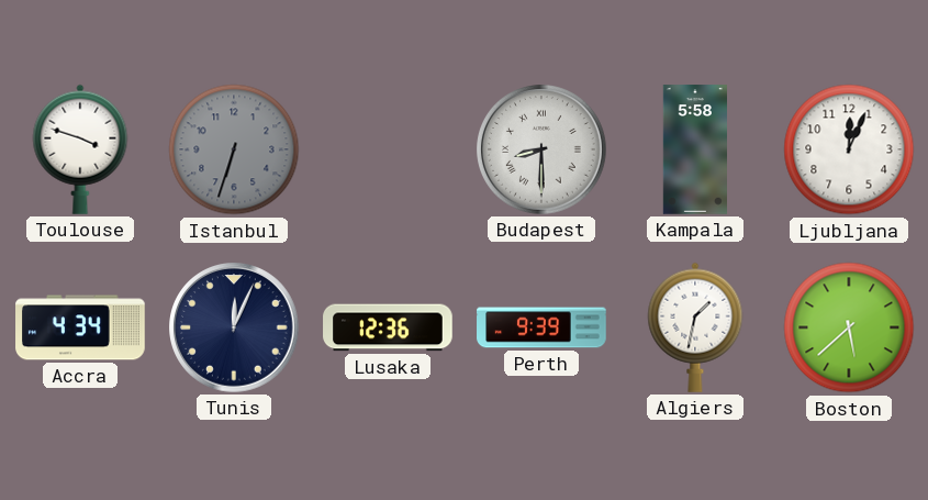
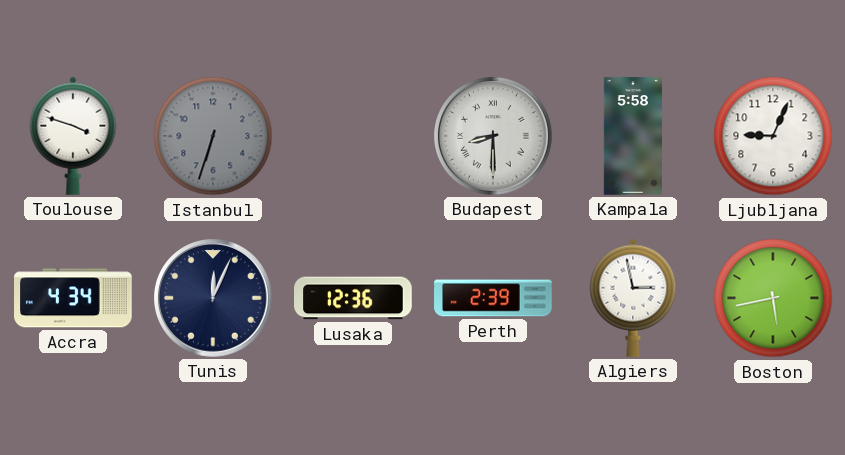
Ljubljana: 12:04 -> 9:04 (773, 136)
Perth: 9:39 -> 2:39 (493, 298)
Algiers: 1:32 -> 2:58 (633, 298)
Boston: 5:38 -> 5:43 (773, 298)
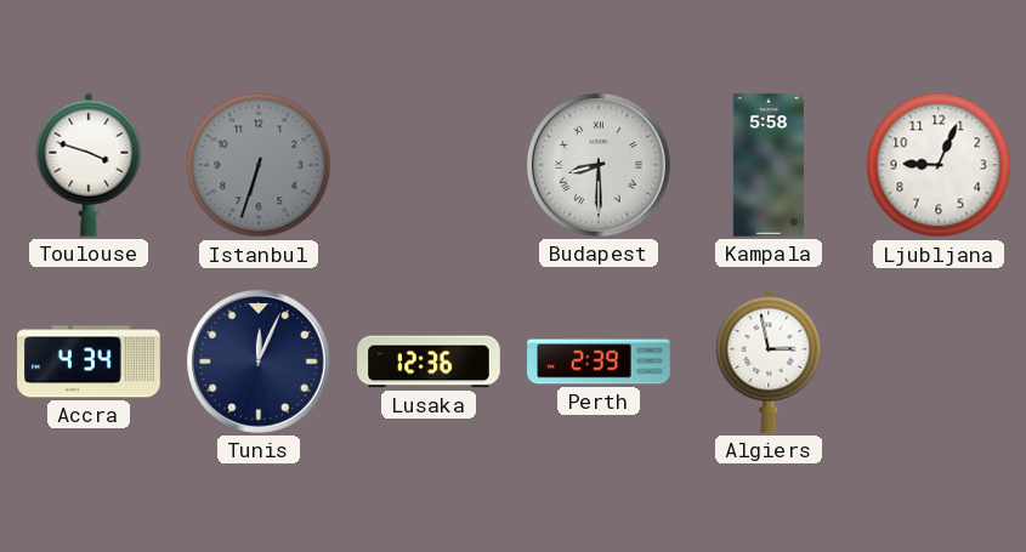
Boston: 5:43 -> none (773, 298)
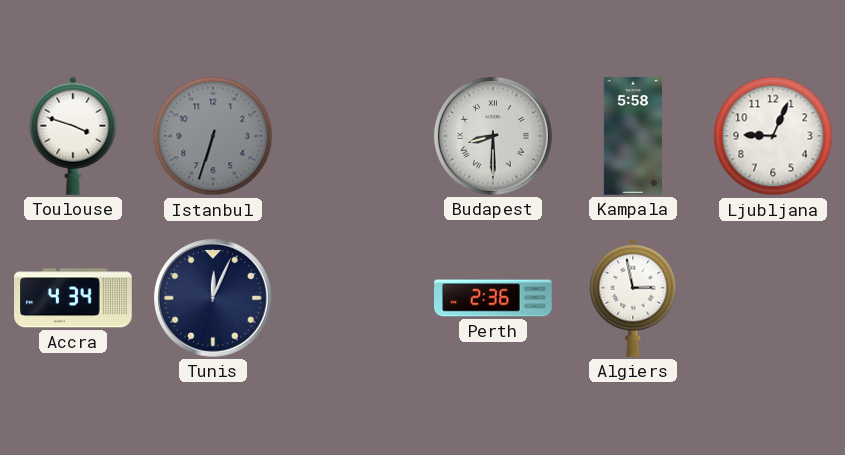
Lusaka: 12:36 -> none (429, 362)
Perth: 2:39 -> 2:36 (493, 298)
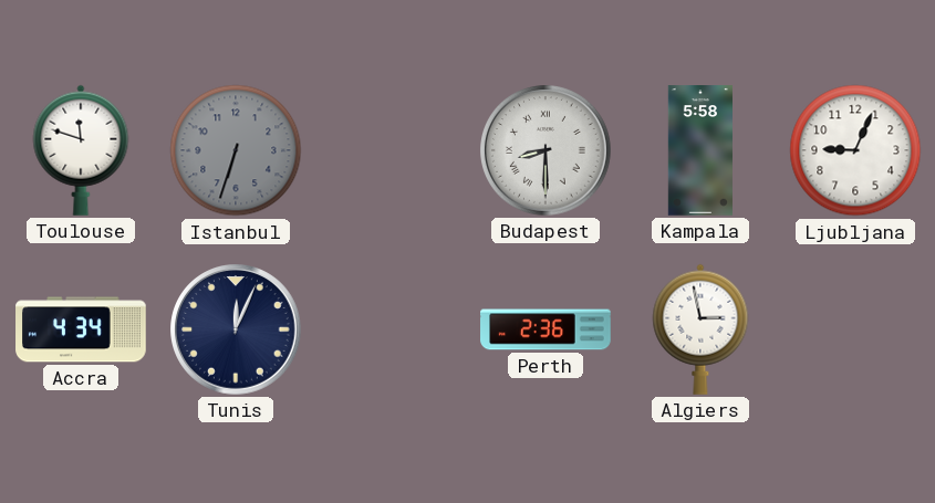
Toulouse: 3:48 -> 11:48 (81, 150)
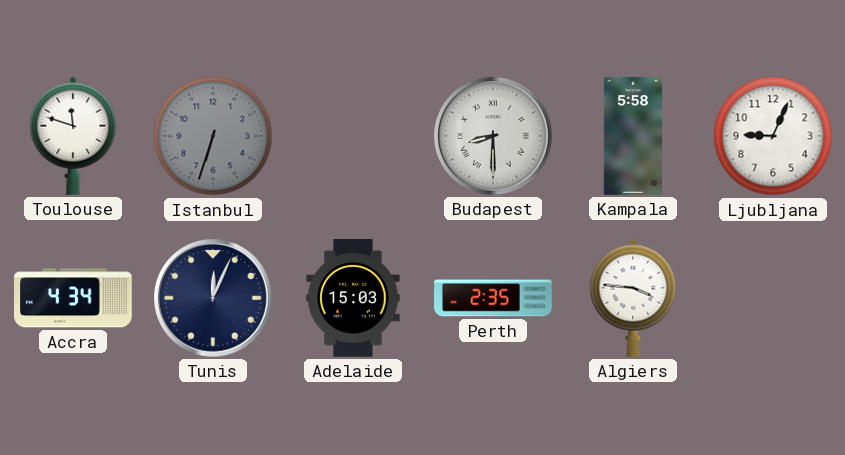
Adelaide: none -> 15:03 (353, 298)
Perth: 2:36 -> 2:35 (493, 298)
Algiers: 2:58 -> 3:46 (633, 298)
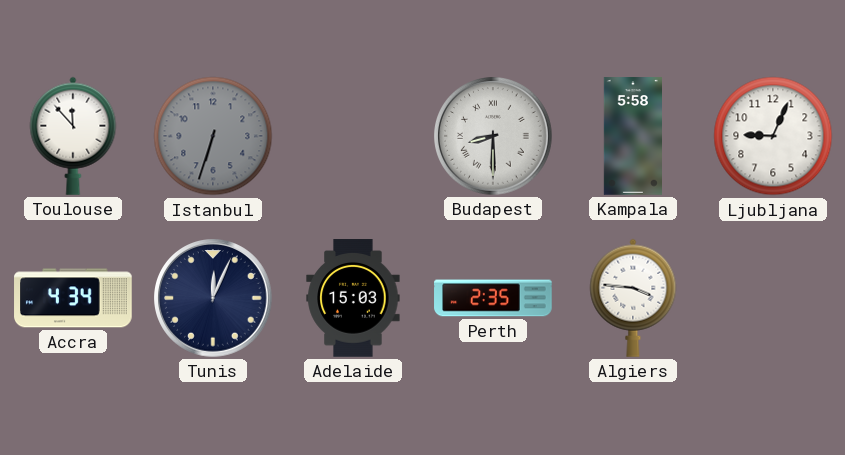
Toulouse: 11:48 -> 11:53 (73, 136)
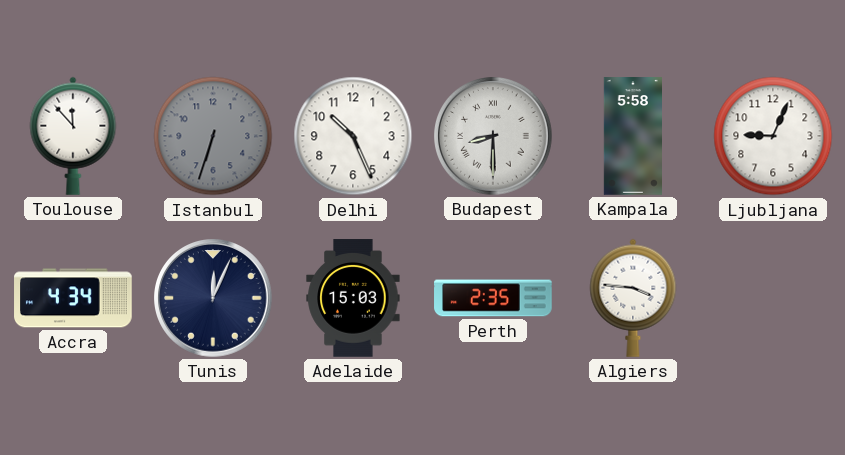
Delhi: none -> 10:26 (353, 136)
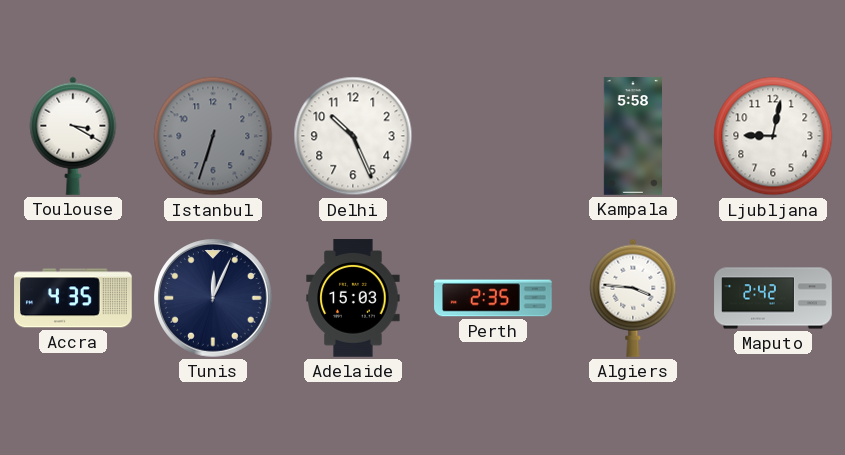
Toulouse: 11:53 -> 3:20 (73, 136)
Budapest: 8:30 -> none (494, 137)
Ljubljana: 9:04 -> 9:02 (773, 136)
Accra: 4:34 -> 4:35 (73, 298)
Maputo: none -> 2:42 (773, 298)
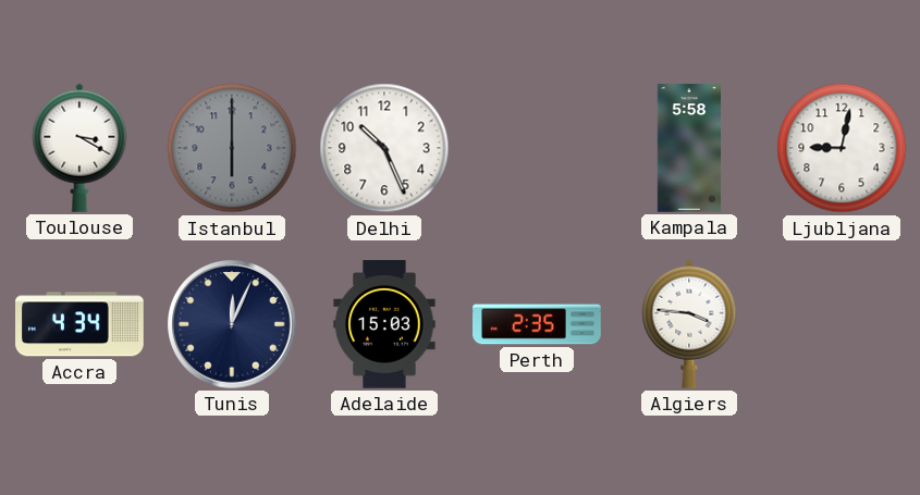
Istanbul: 6:33 -> 6:00 (232, 148)
Accra: 4:35 -> 4:34 (79, 324)
Maputo: 2:42 -> none (773, 298)
